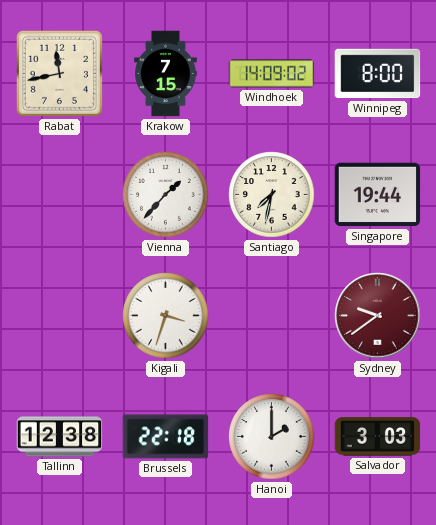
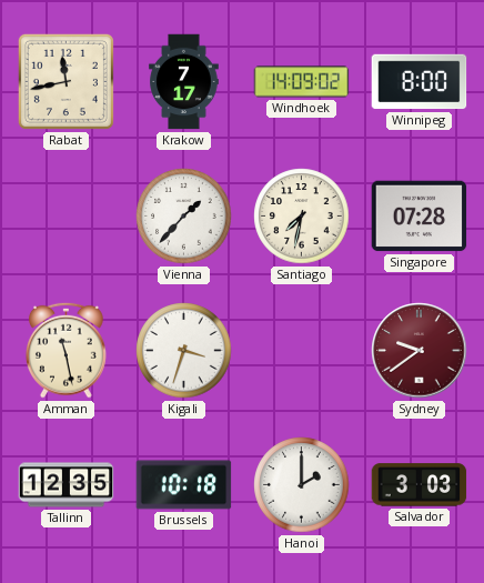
Krakow: 7:15 -> 7:17 (184, 82)
Singapore: 19:44 -> 07:28 (420, 217)
Amman: none -> 11:28 (67, 350)
Tallinn: 12:38 -> 12:35 (67, 485)
Brussels: 22:18 -> 10:18 (184, 485)
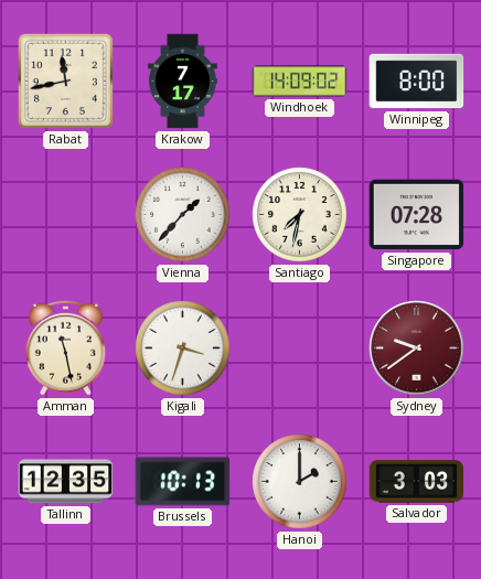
Brussels: 10:18 -> 10:13 (183, 482)
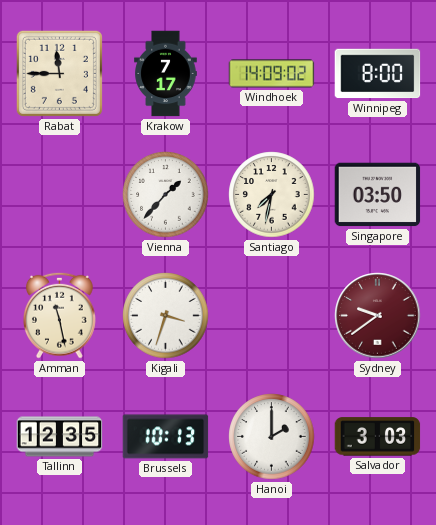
Rabat: 11:43 -> 11:45 (59, 73)
Singapore: 07:28 -> 03:50 (378, 195)
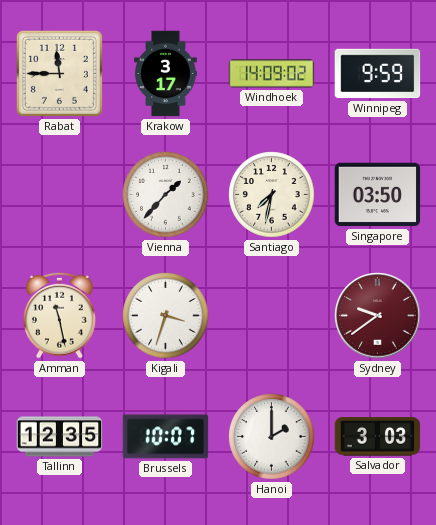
Krakow: 7:17 -> 3:17 (166, 74)
Winnipeg: 8:00 -> 9:59 (378, 74)
Brussels: 10:13 -> 10:07 (166, 437)
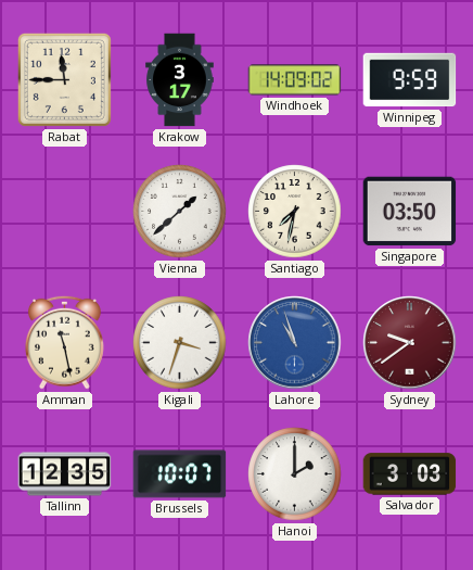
Vienna: 1:37 -> 1:38 (180, 212)
Lahore: none -> 10:57 (295, 343)
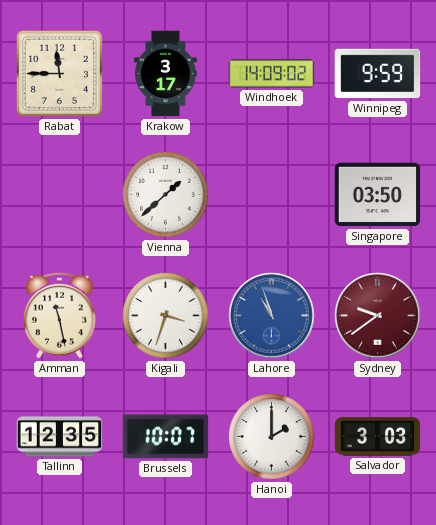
Santiago: 7:32 -> none (295, 212)
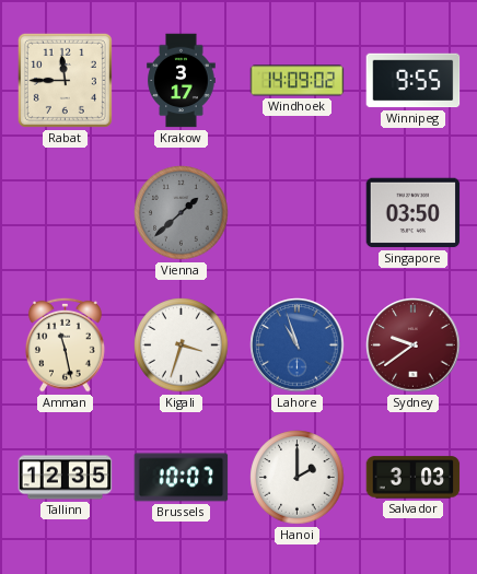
Winnipeg: 9:59 -> 9:55 (414, 81)
Vienna dial: white -> grey (182, 213)
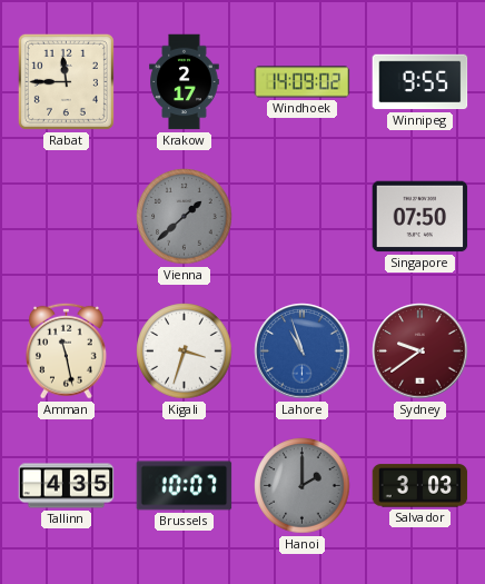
Krakow: 3:17 -> 2:17 (185, 82)
Singapore: 03:50 -> 07:50 (420, 217)
Tallinn: 12:35 -> 4:35 (67, 486)
Hanoi dial: white -> grey (303, 486)
